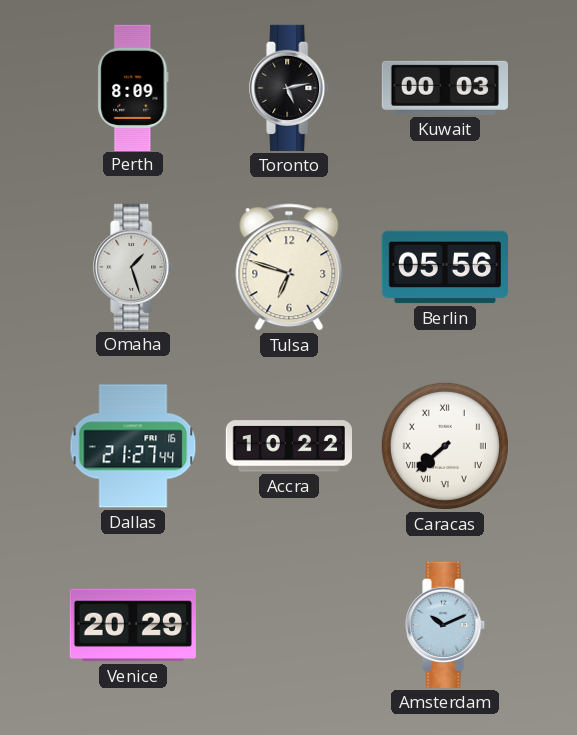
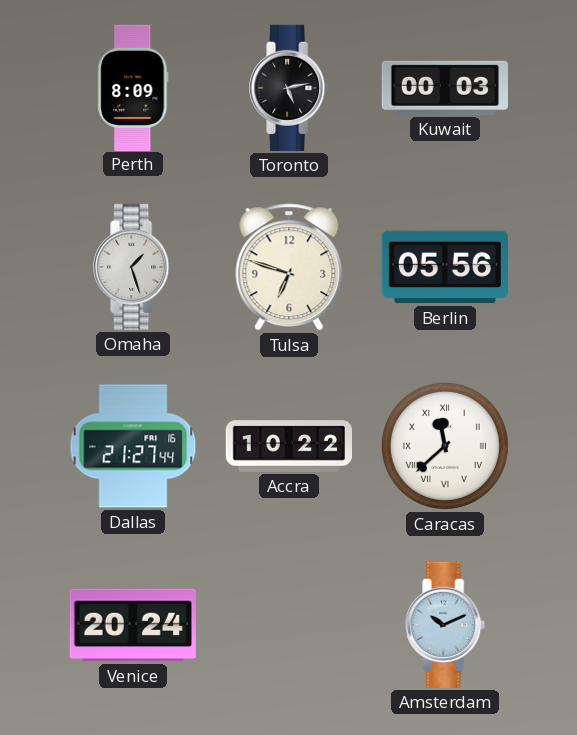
Caracas: 7:38 -> 11:38 (445, 446)
Venice: 20:29 -> 20:24 (133, 625)
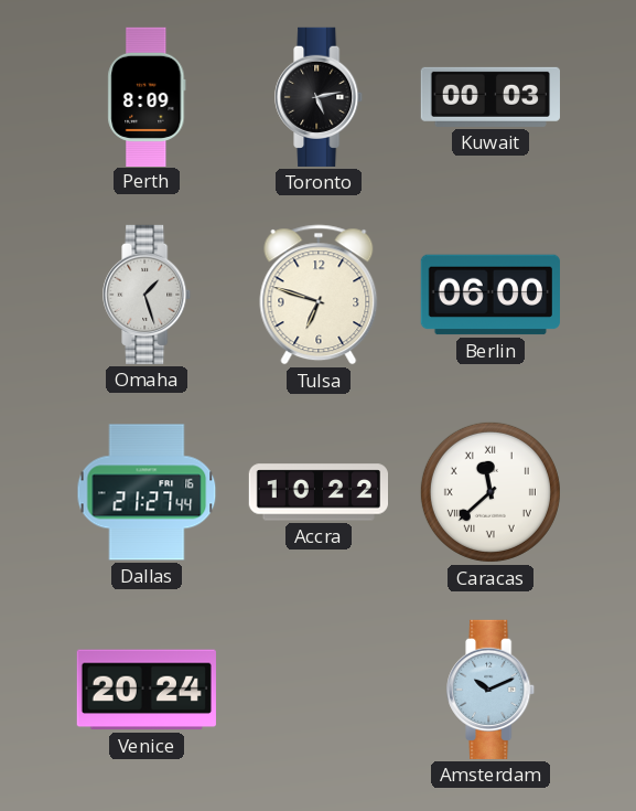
Berlin: 05:56 -> 06:00 (491, 295)
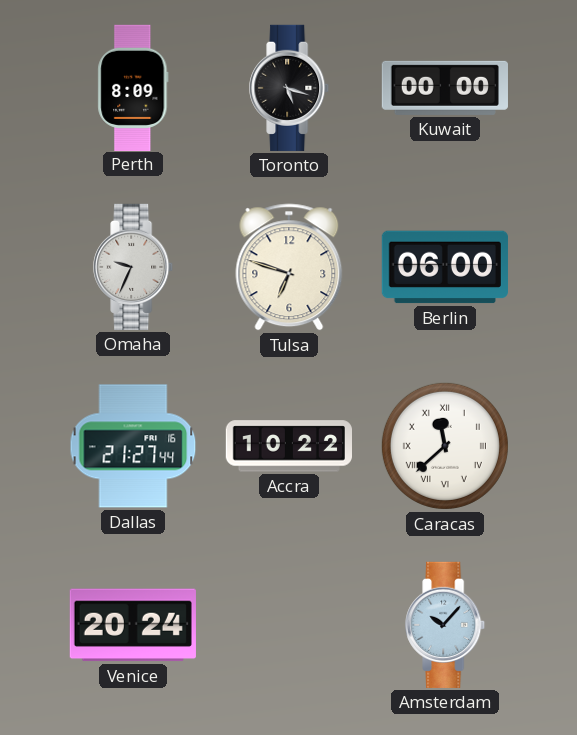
Toronto: 5:13 -> 5:18 (290, 88)
Kuwait: 00:03 -> 00:00 (445, 88)
Omaha: 1:27 -> 9:34 (134, 267)
Amsterdam: 10:11 -> 10:07 (446, 625)
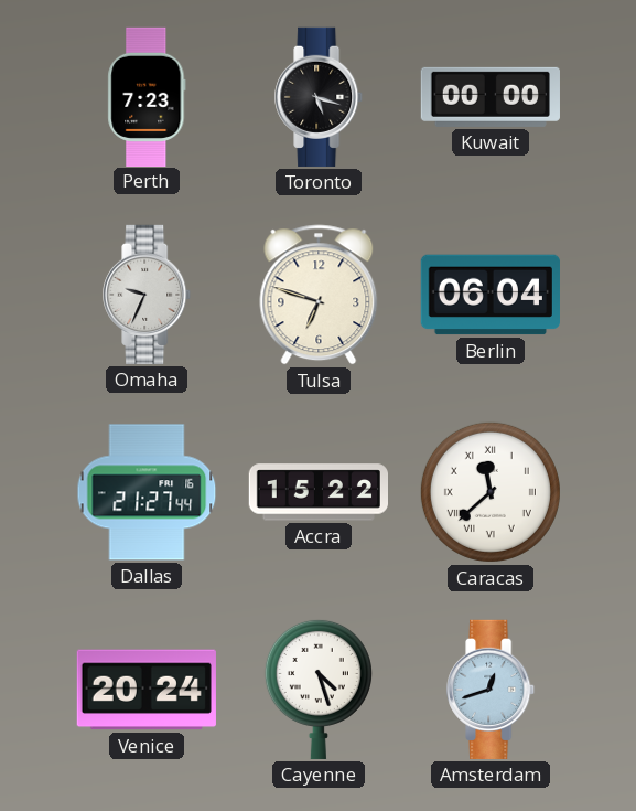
Perth: 8:09 -> 7:23 (147, 96)
Berlin: 06:00 -> 06:04 (491, 295)
Accra: 10:22 -> 15:22 (317, 492)
Cayenne: none -> 4:27 (319, 689)
Amsterdam: 10:07 -> 12:42 (492, 690)
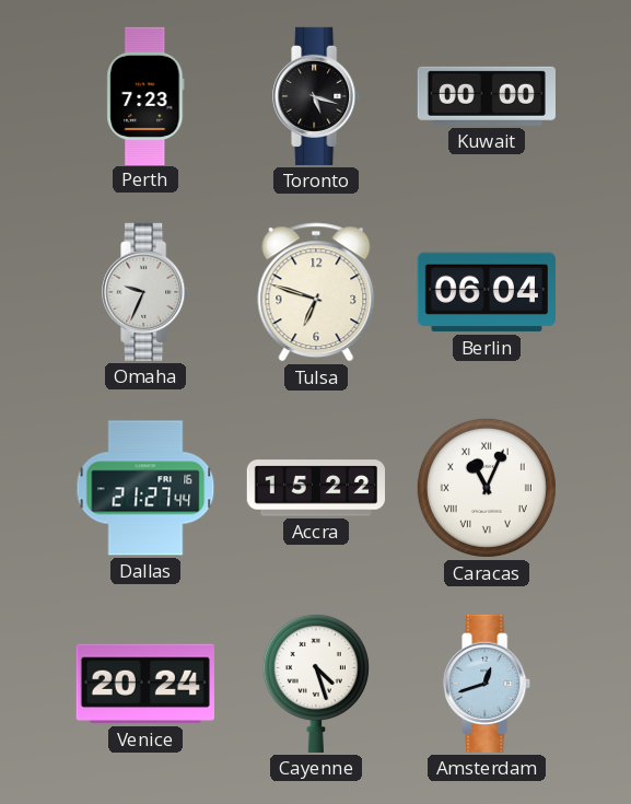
Caracas: 11:38 -> 11:04 (487, 488)
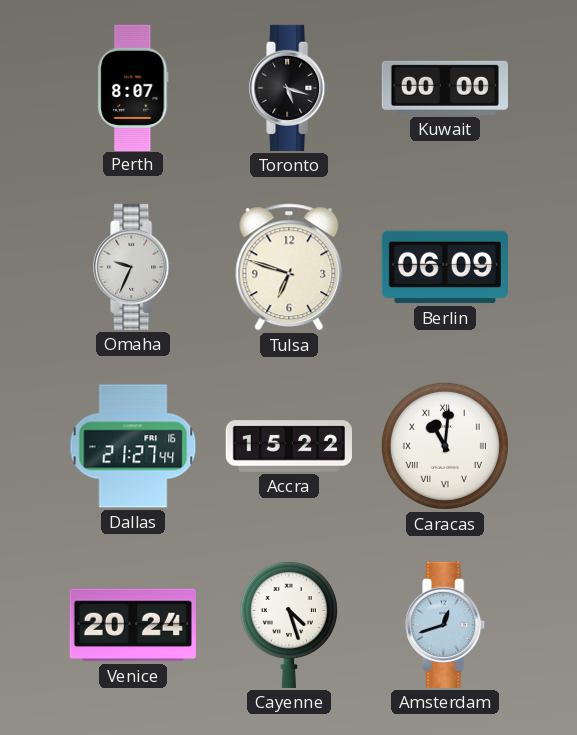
Perth: 7:23 -> 8:07 (133, 87)
Berlin: 06:04 -> 06:09 (445, 267)
Caracas: 11:04 -> 11:01 (445, 446)
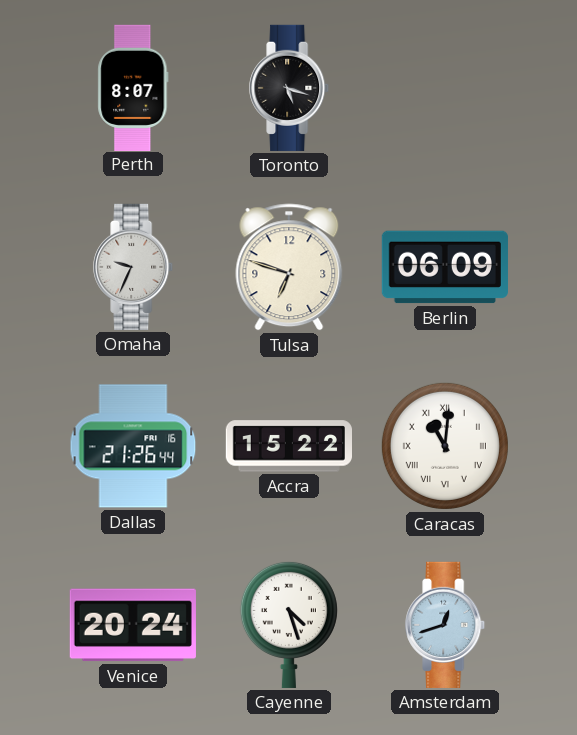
Kuwait: 00:00 -> none (445, 88)
Dallas: 21:27 -> 21:26 (133, 446)
